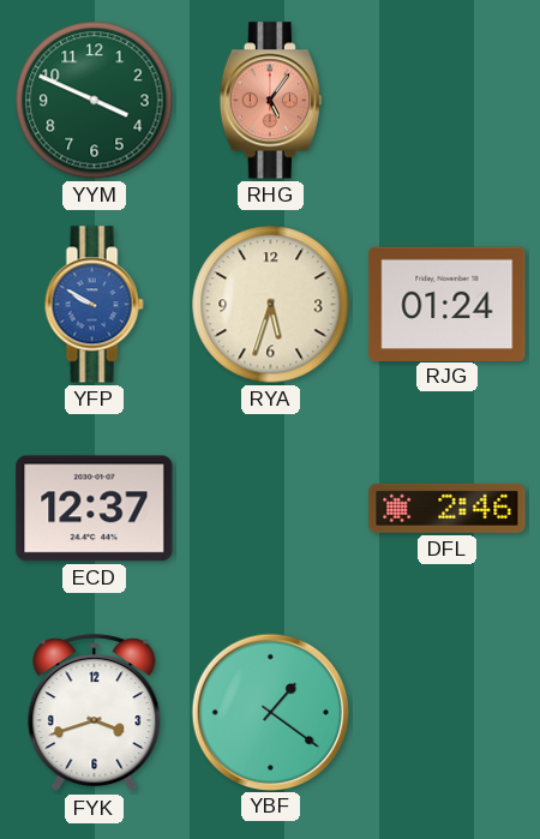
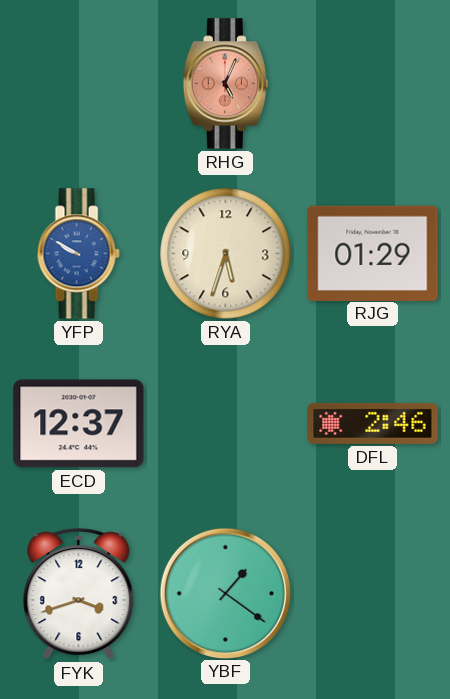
YYM: 3:49 -> none (95, 101)
RHG: 5:06 -> 5:04 (225, 84)
RJG: 01:24 -> 01:29 (373, 253)
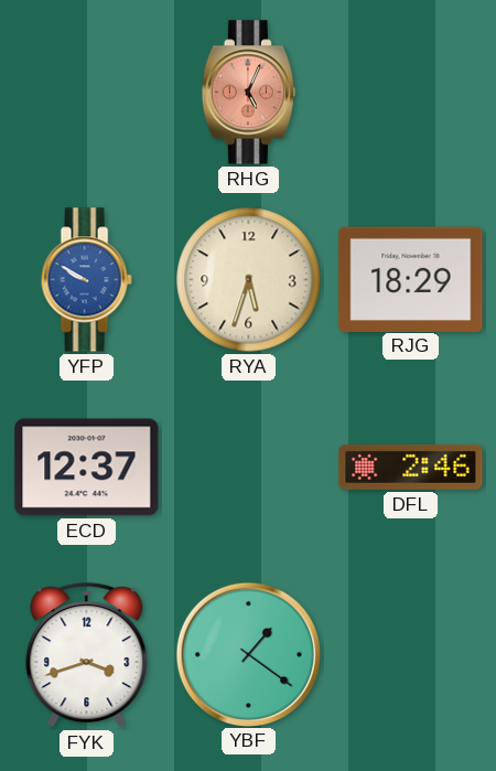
RJG: 01:29 -> 18:29 (411, 279)
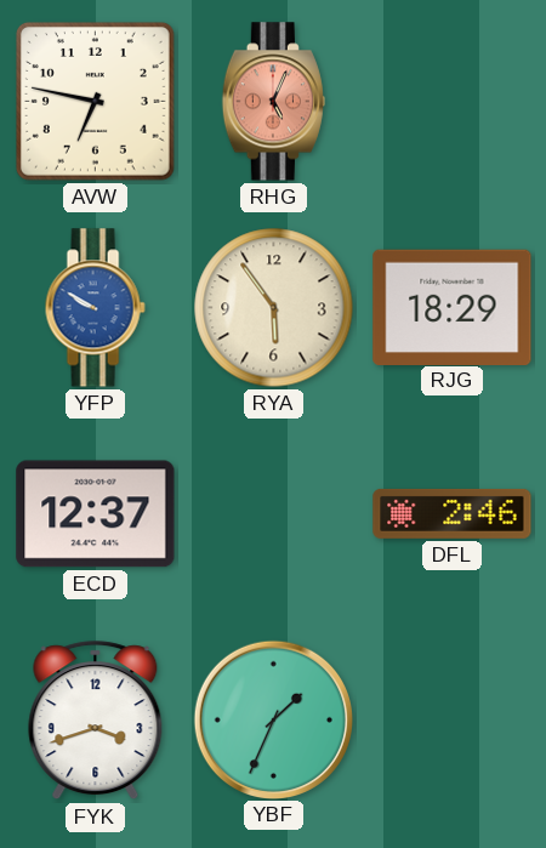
AVW: none -> 6:47 (96, 102)
RYA: 5:33 -> 5:54 (274, 308)
YBF: 1:21 -> 1:34 (273, 719)
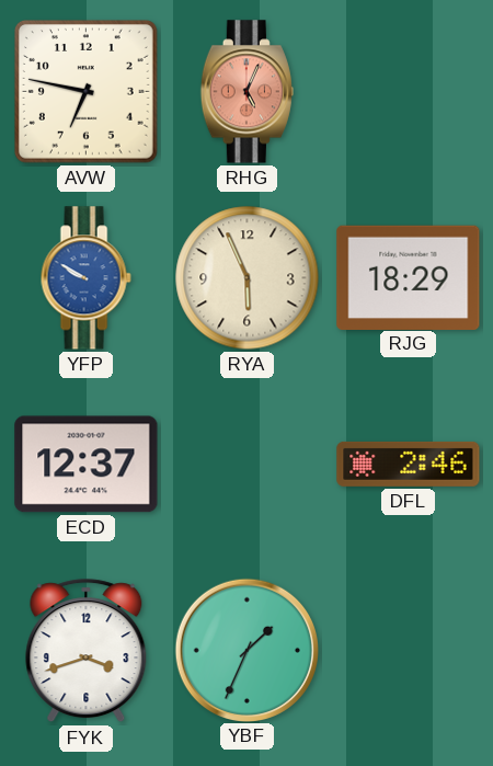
RYA: 5:54 -> 5:56 (248, 278)
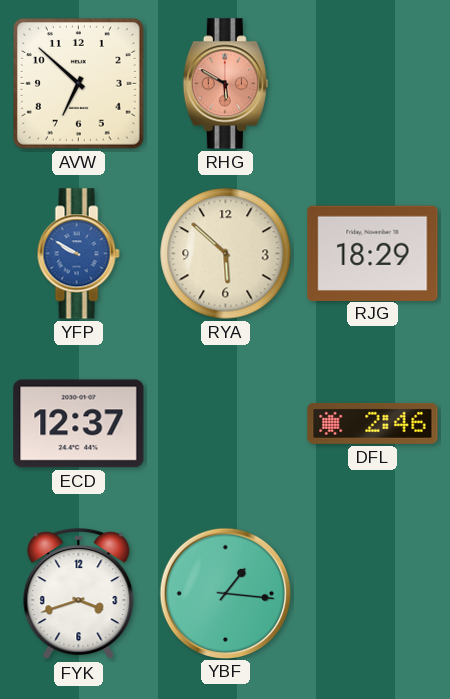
AVW: 6:47 -> 6:52 (79, 84)
RHG: 5:04 -> 5:50 (225, 84)
RYA: 5:56 -> 5:52 (226, 254)
YBF: 1:34 -> 1:16 (225, 593)
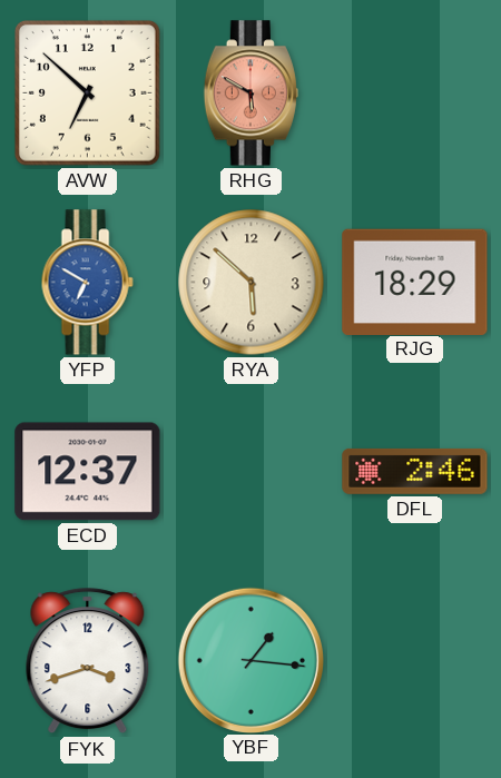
YFP: 9:50 -> 6:50 (87, 283)
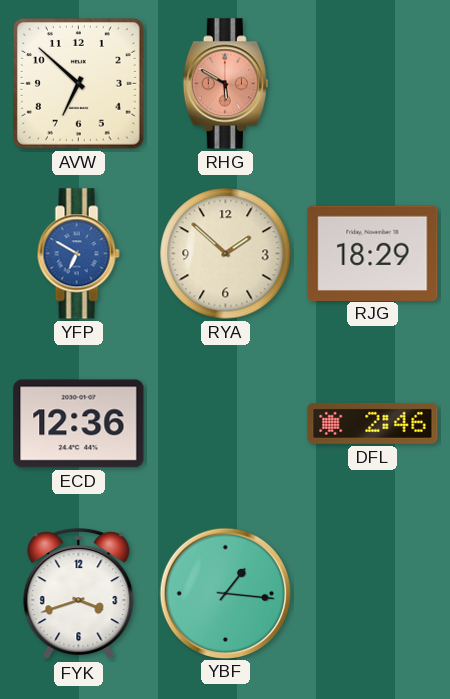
RYA: 5:52 -> 1:52 (226, 254)
ECD: 12:37 -> 12:36 (79, 424)
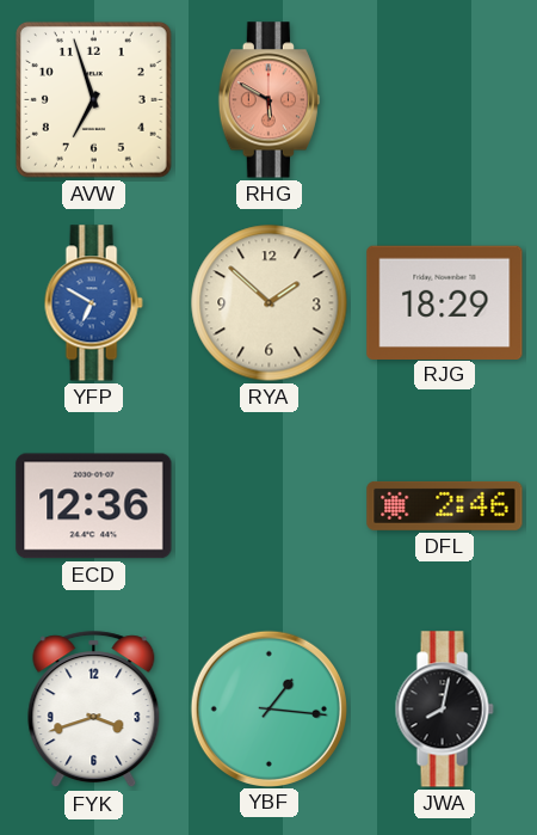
AVW: 6:52 -> 6:57 (94, 100)
JWA: none -> 8:02 (444, 710)
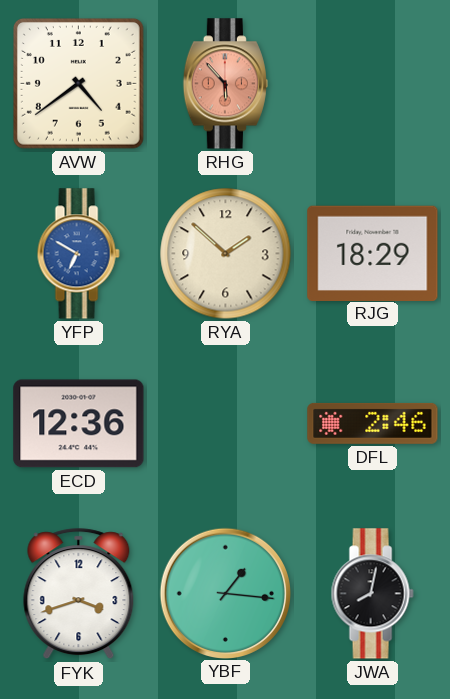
AVW: 6:57 -> 4:39 (79, 84)
RHG: 5:50 -> 5:53 (225, 84)
